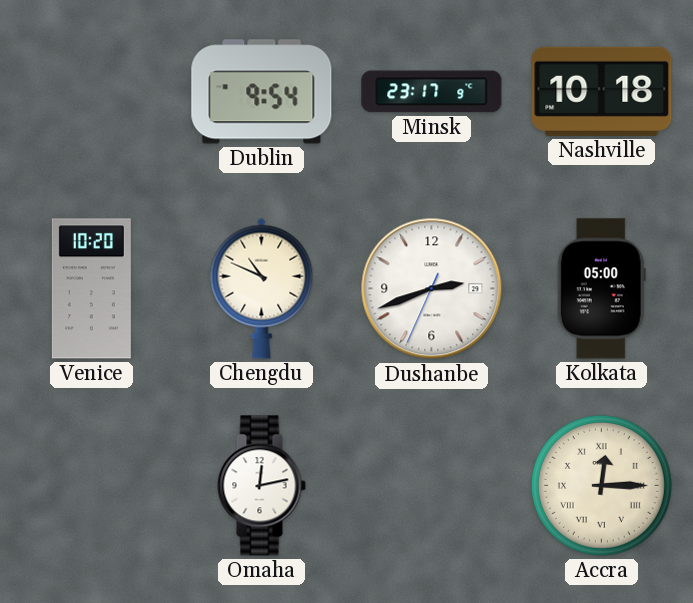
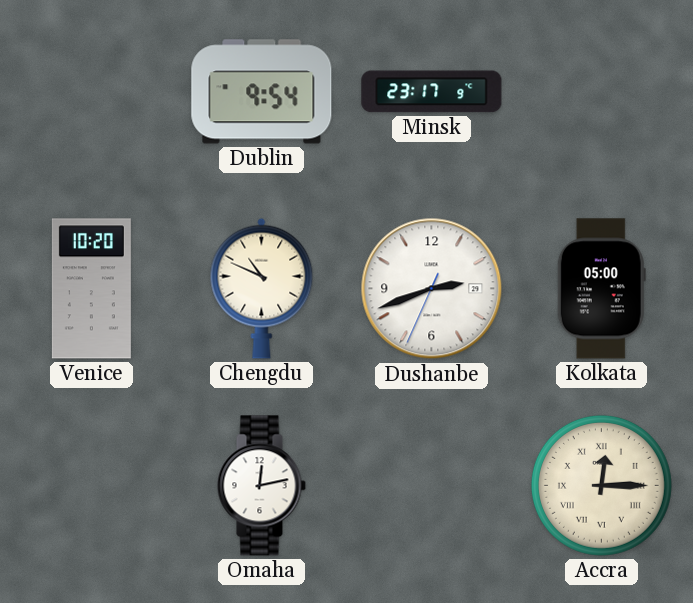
Nashville: 10:18 -> none (602, 91)
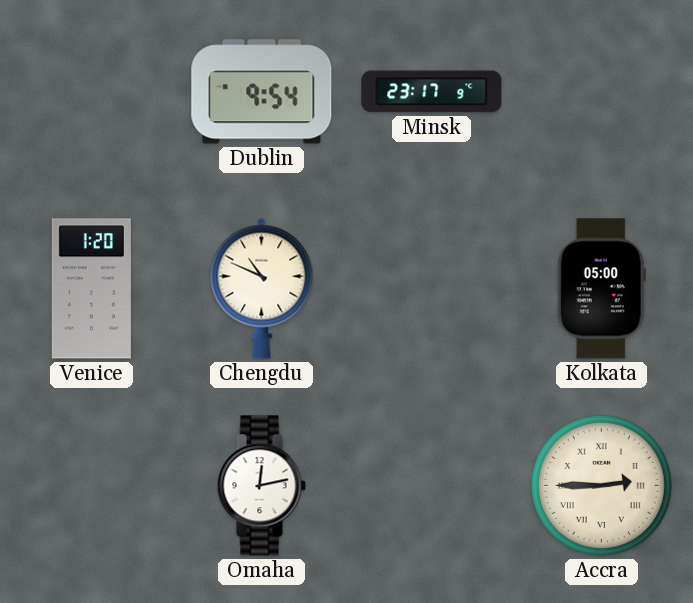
Venice: 10:20 -> 1:20 (91, 289)
Dushanbe: 2:41 -> none (432, 289)
Accra: 12:15 -> 2:45 (601, 485)
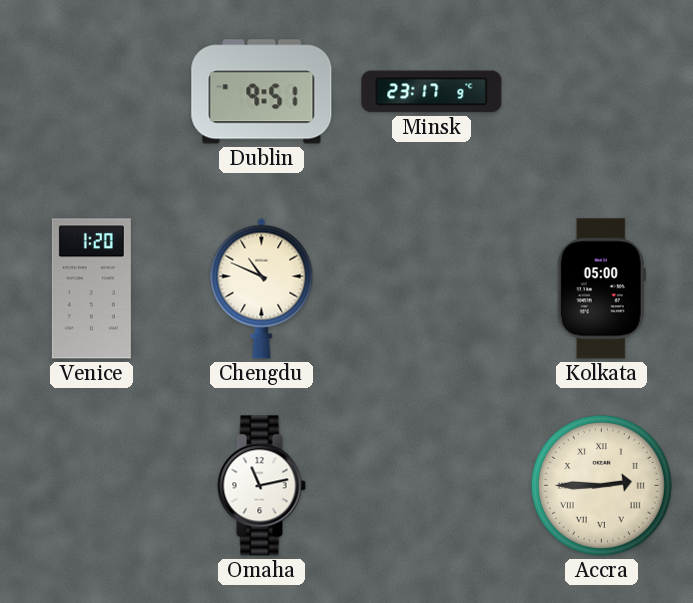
Dublin: 9:54 -> 9:51 (262, 92)
Omaha: 12:13 -> 11:13 (261, 486)
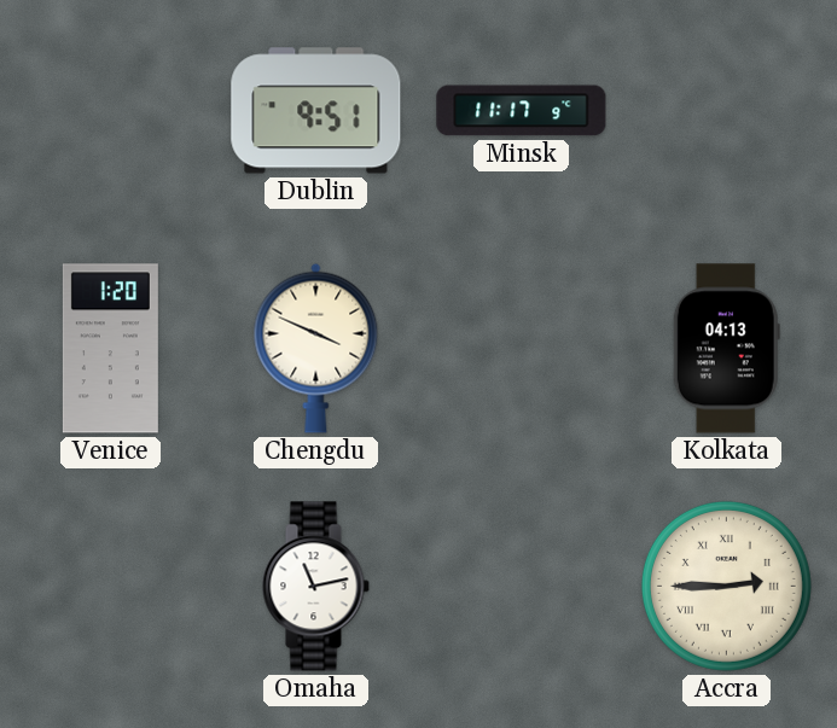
Minsk: 23:17 -> 11:17 (522, 111)
Chengdu: 10:49 -> 3:49 (316, 348)
Kolkata: 05:00 -> 04:13 (726, 349)
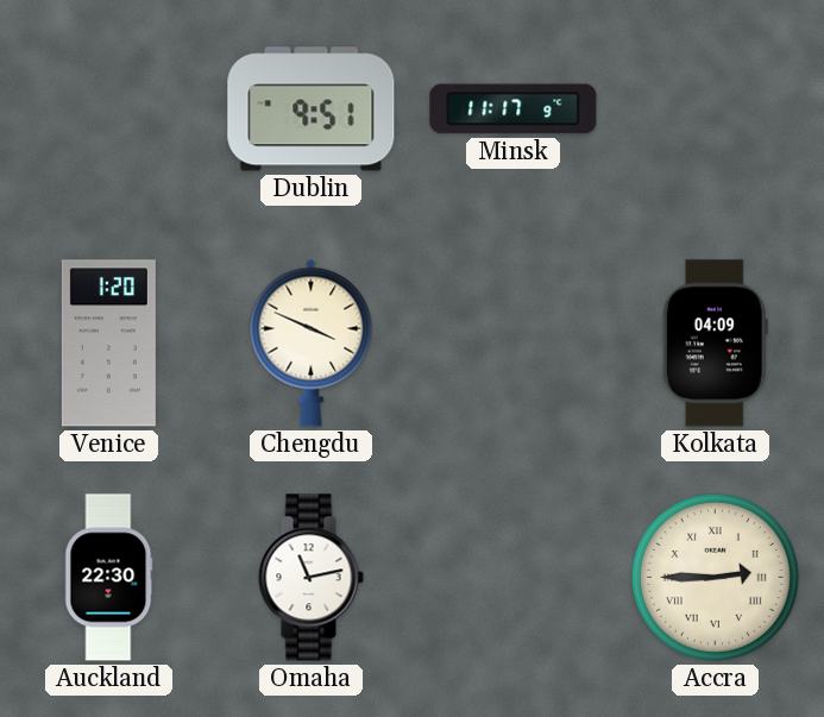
Kolkata: 04:13 -> 04:09 (715, 344)
Auckland: none -> 22:30 (109, 578)
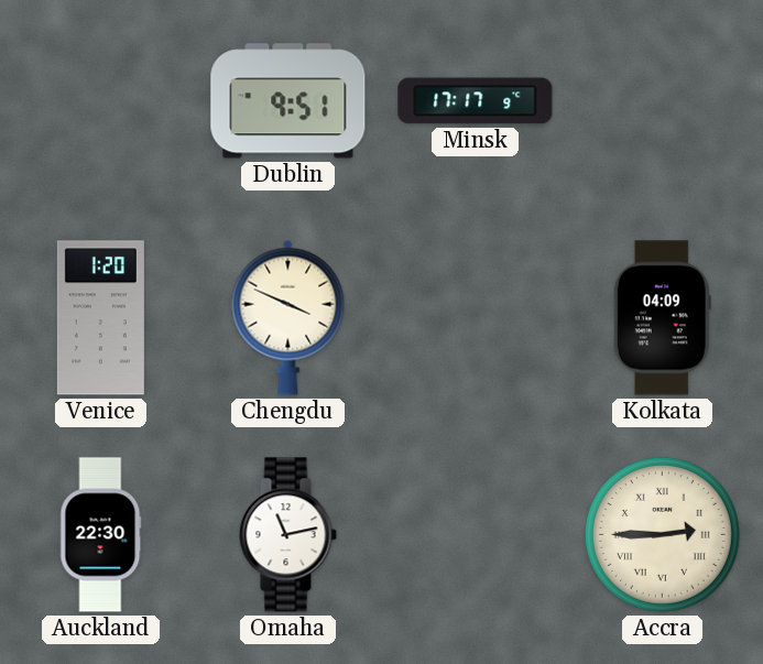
Minsk: 11:17 -> 17:17 (476, 101)
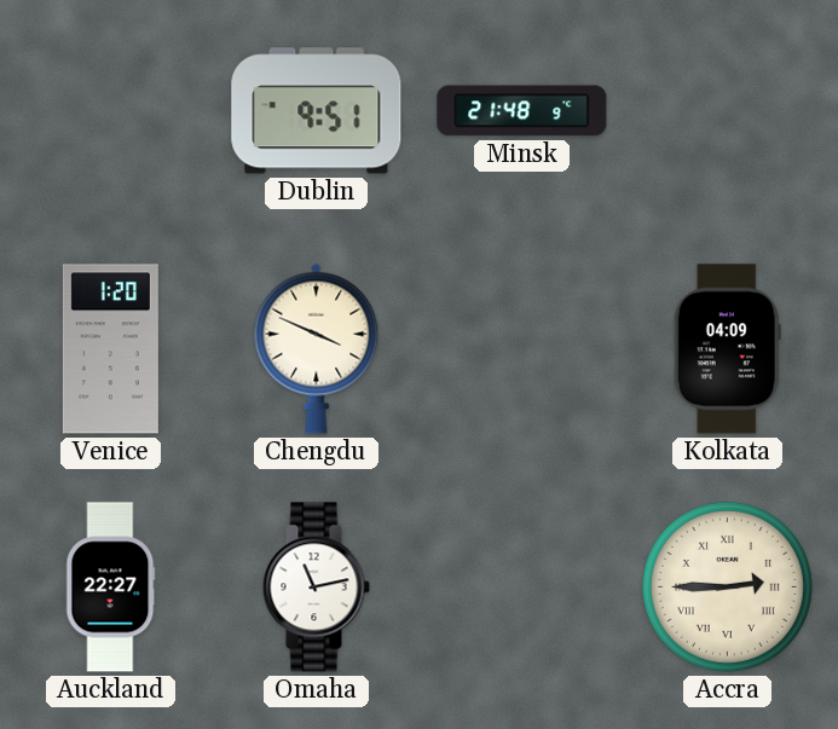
Minsk: 17:17 -> 21:48 (522, 111)
Auckland: 22:30 -> 22:27 (111, 588)
